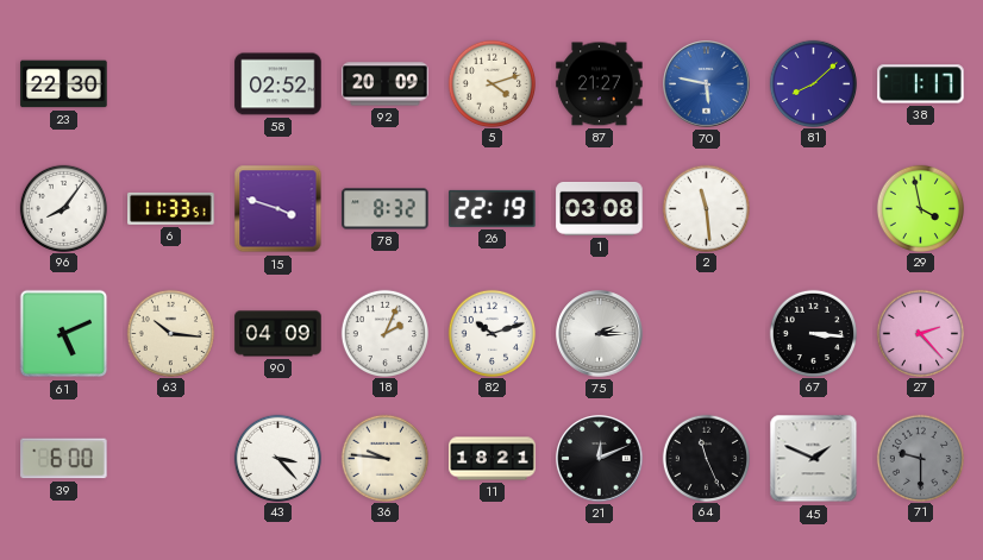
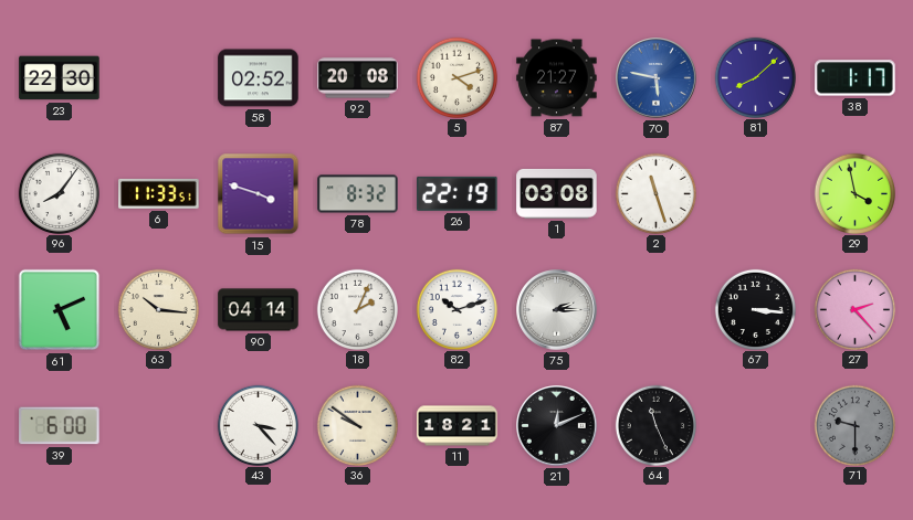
92: 20:09 -> 20:08 (358, 78)
2: 11:29 -> 11:27 (655, 193)
90: 04:09 -> 04:14 (259, 310)
36: 9:46 -> 9:51 (357, 425)
45: 1:49 -> none (814, 459)
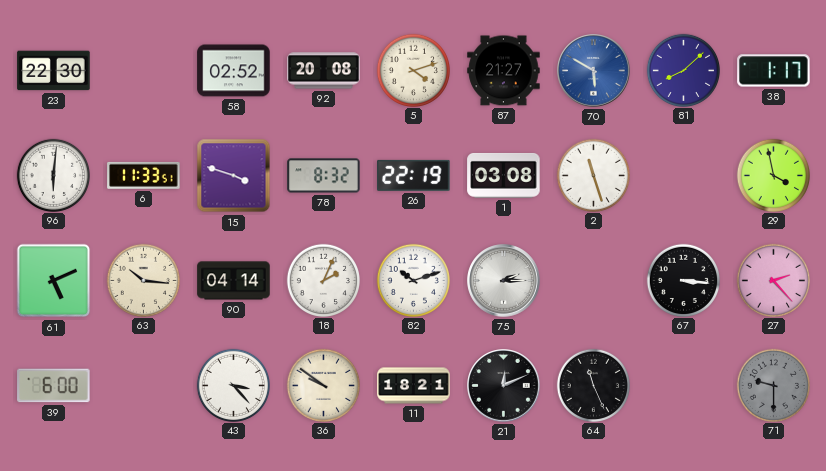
70: 5:47 -> 5:50 (594, 71)
96: 8:06 -> 6:01 (53, 175)
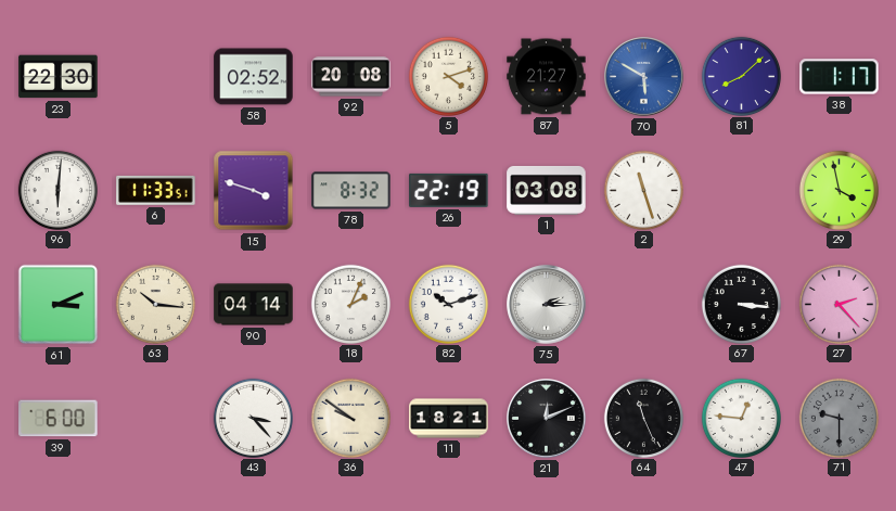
61: 5:11 -> 3:11 (59, 305)
47: none -> 12:46 (741, 418)
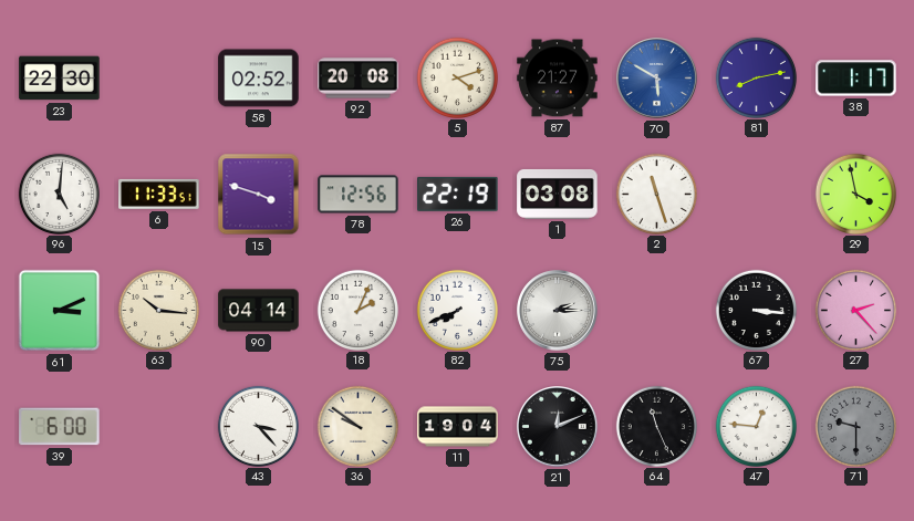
81: 8:08 -> 8:13 (756, 77)
96: 6:01 -> 5:01 (59, 194)
78: 8:32 -> 12:56 (359, 195)
82: 10:12 -> 7:41 (457, 310)
11: 18:21 -> 19:04 (458, 427)
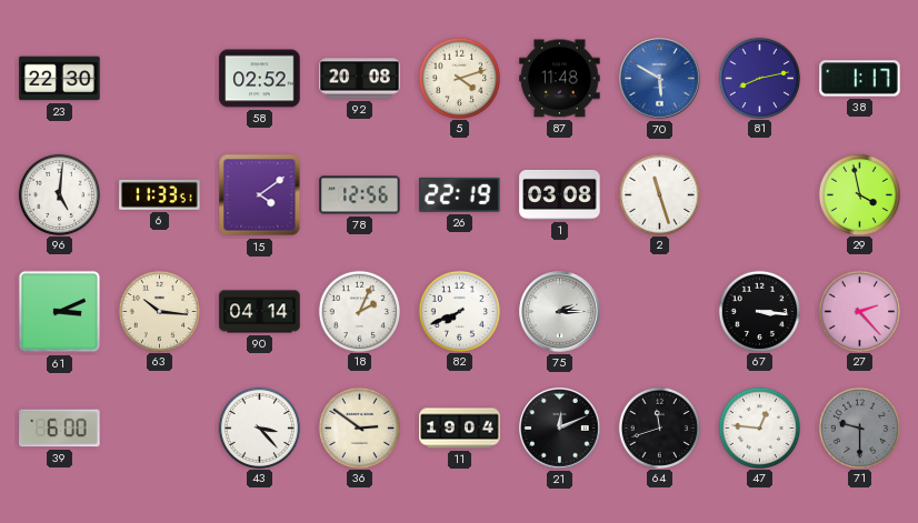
87: 21:27 -> 11:48 (560, 79)
15: 3:48 -> 4:09 (260, 195)
36: 9:51 -> 2:51 (359, 428)
64: 11:26 -> 11:42 (659, 428)
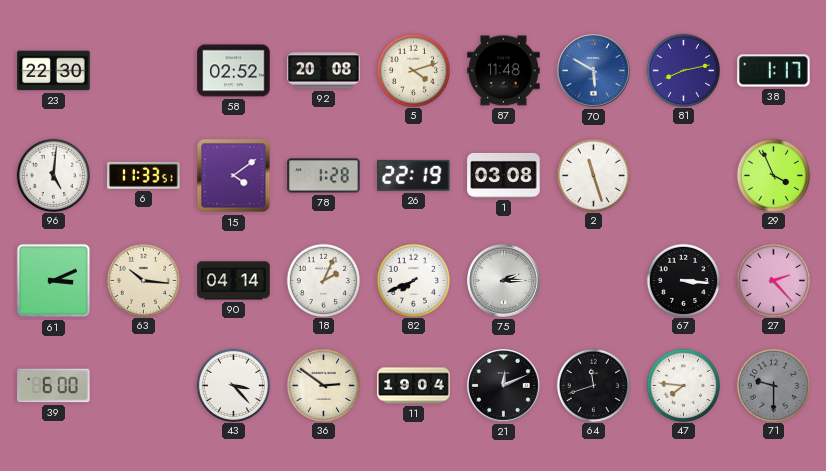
78: 12:56 -> 1:28 (324, 176)
29: 3:58 -> 3:56 (773, 175)
47: 12:46 -> 7:46 (683, 385)
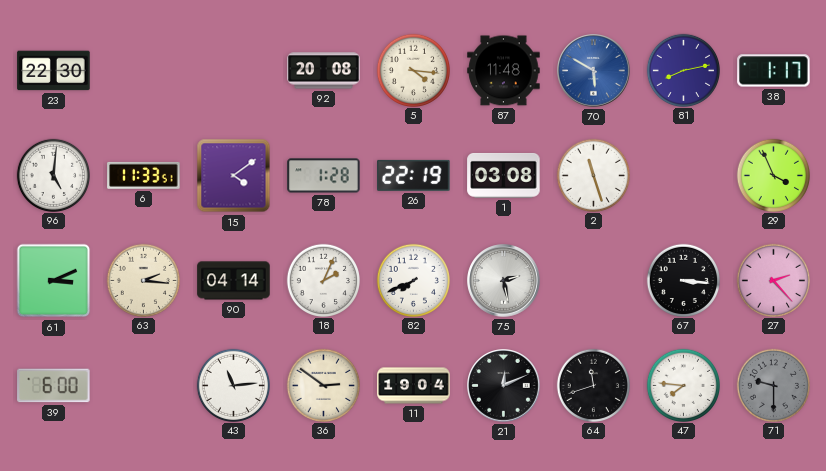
58: 02:52 -> none (234, 71)
5: 4:12 -> 4:16 (413, 70)
63: 10:16 -> 2:16 (143, 280)
75: 2:15 -> 2:28 (504, 281)
43: 3:23 -> 11:14 (233, 385)
